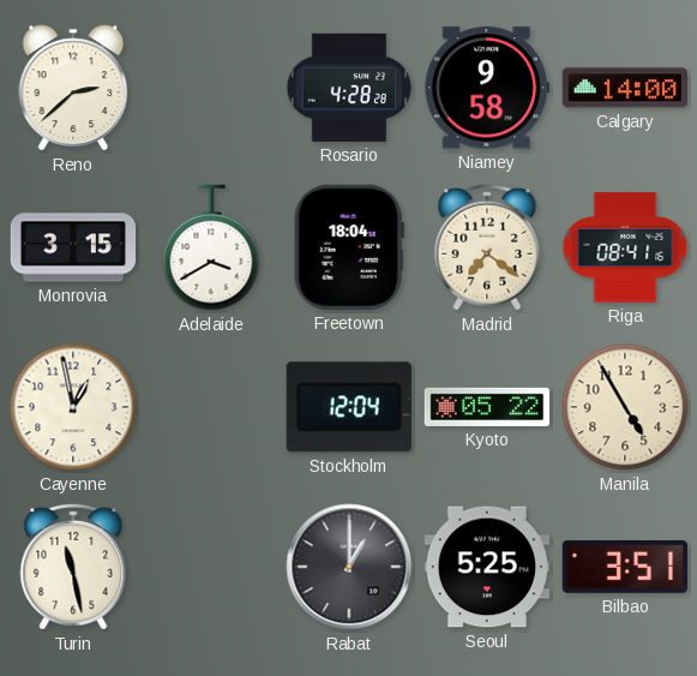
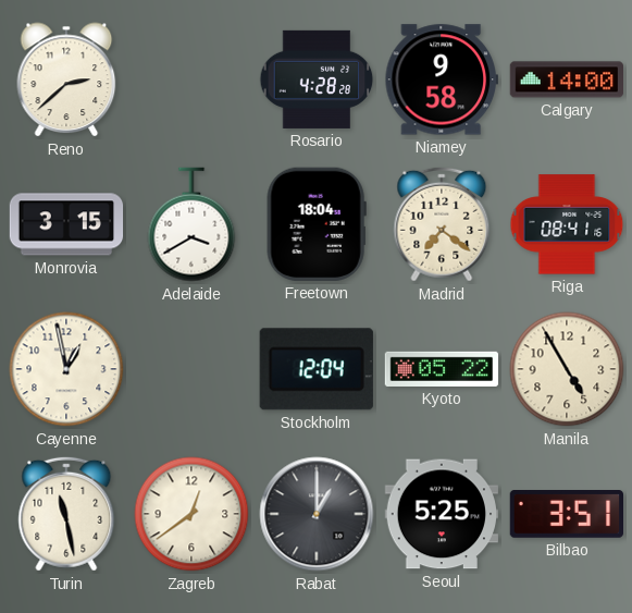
Zagreb: none -> 12:39 (191, 514)
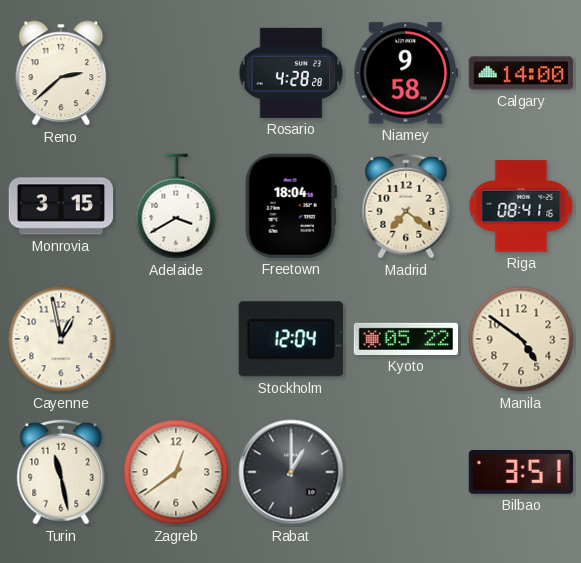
Manila: 4:55 -> 4:51 (521, 339)
Seoul: 5:25 -> none (441, 514)
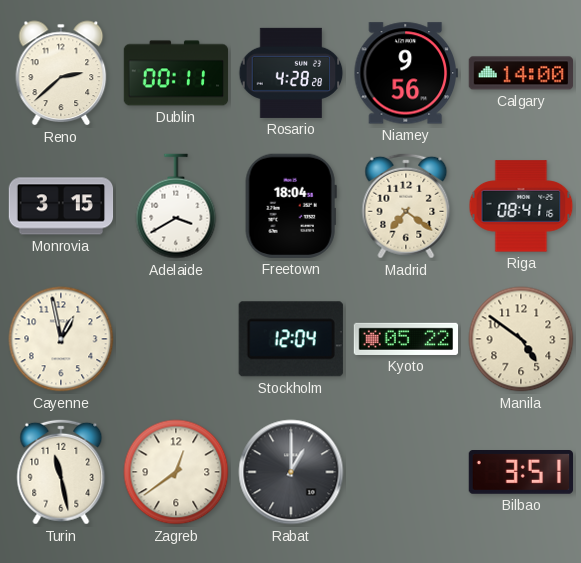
Dublin: none -> 00:11 (176, 73)
Niamey: 9:58 -> 9:56 (405, 73)
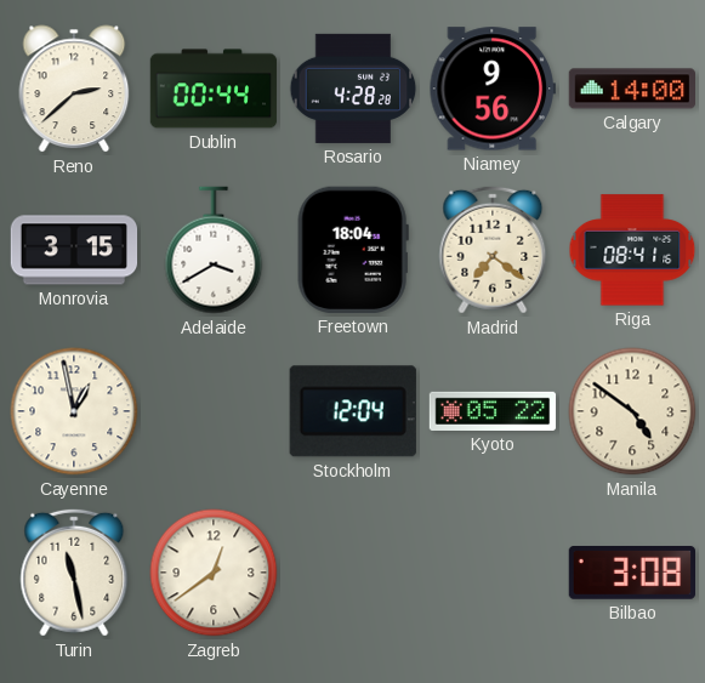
Dublin: 00:11 -> 00:44 (214, 89)
Rabat: 1:00 -> none (291, 472)
Bilbao: 3:51 -> 3:08 (631, 573)
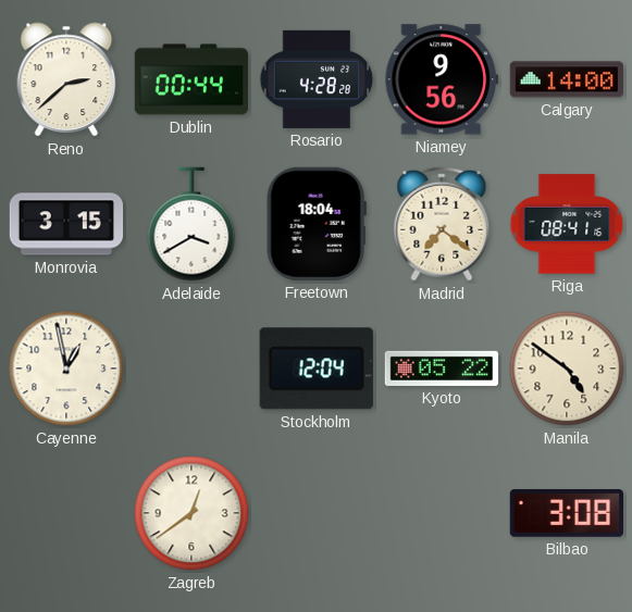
Turin: 11:28 -> none (74, 573)
